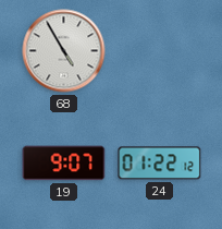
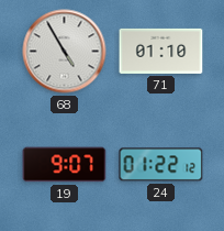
71: none -> 01:10 (161, 51)
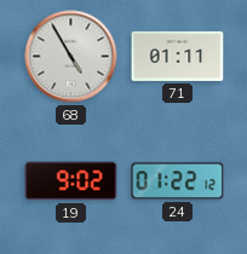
71: 01:10 -> 01:11 (178, 56)
19: 9:07 -> 9:02 (71, 181)
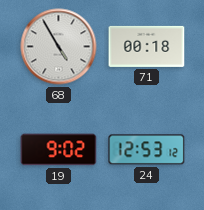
71: 01:11 -> 00:18 (147, 46)
24: 01:22 -> 12:53 (147, 150)
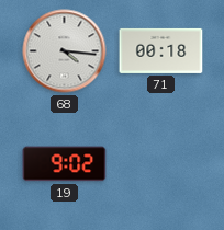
68: 4:55 -> 4:16 (65, 51)
24: 12:53 -> none (147, 150)
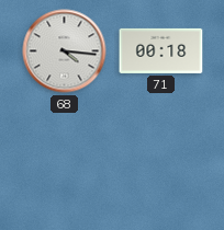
19: 9:02 -> none (65, 164)
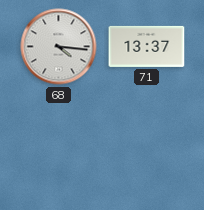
71: 00:18 -> 13:37 (147, 46)
